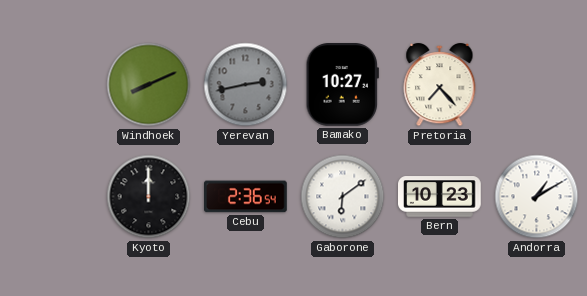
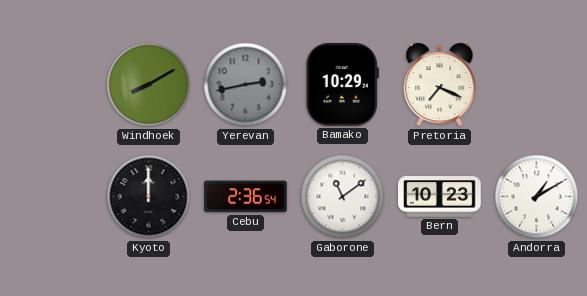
Windhoek: 8:11 -> 8:10 (149, 85)
Bamako: 10:27 -> 10:29 (342, 85)
Pretoria: 7:23 -> 7:19 (440, 85)
Gaborone: 6:09 -> 11:09 (343, 197)
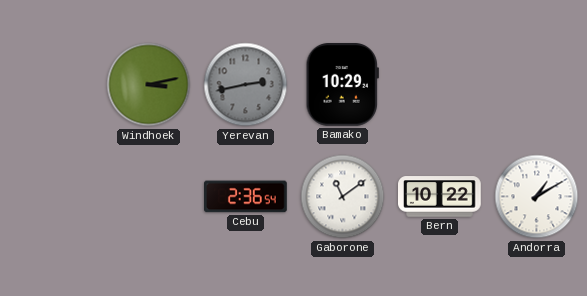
Windhoek: 8:10 -> 3:13 (149, 85)
Pretoria: 7:19 -> none (440, 85)
Kyoto: 12:00 -> none (149, 197)
Bern: 10:23 -> 10:22 (440, 197)
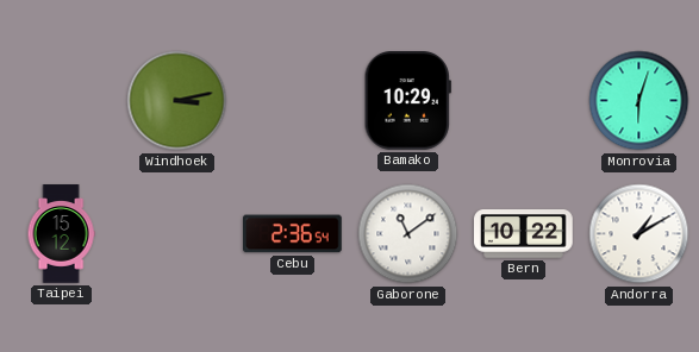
Yerevan: 2:43 -> none (246, 85)
Monrovia: none -> 6:03 (639, 101)
Taipei: none -> 15:12 (61, 234)
